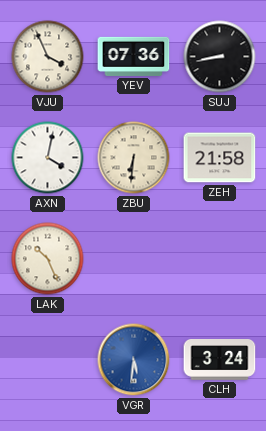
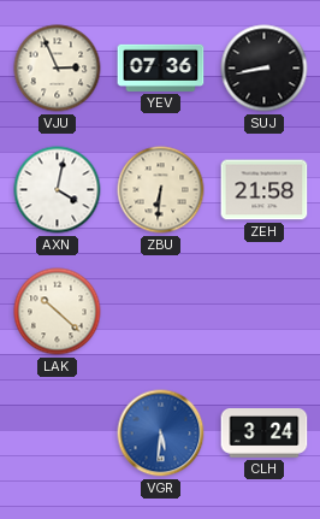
VJU: 3:56 -> 2:56 (58, 69)
LAK: 10:26 -> 10:22 (58, 312)
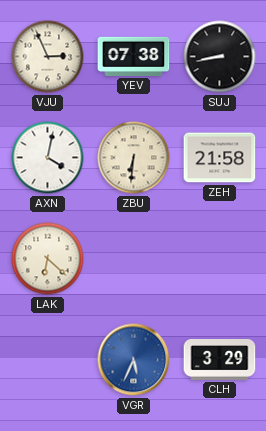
YEV: 07:36 -> 07:38 (134, 56)
LAK: 10:22 -> 6:22 (48, 259)
VGR: 5:31 -> 5:34 (134, 360)
CLH: 3:24 -> 3:29 (220, 360)
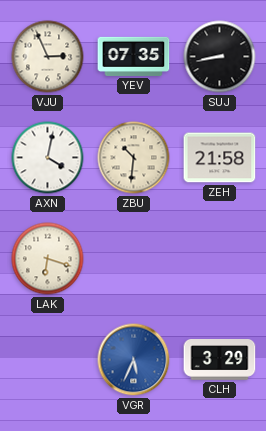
YEV: 07:38 -> 07:35 (134, 56)
ZBU: 6:31 -> 10:31 (134, 158)
LAK: 6:22 -> 6:18 (48, 259)
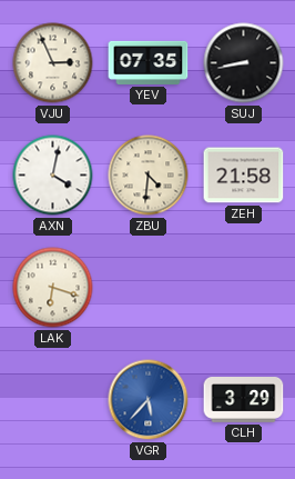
ZBU: 10:31 -> 4:31 (149, 176)
VGR: 5:34 -> 5:37 (149, 400)
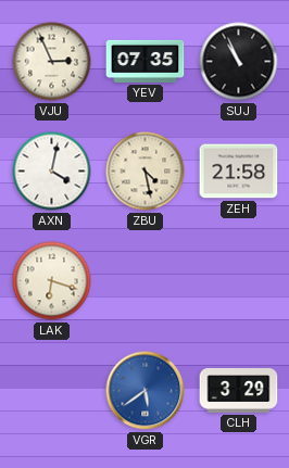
SUJ: 8:43 -> 10:56 (239, 62)
ZBU: 4:31 -> 4:28 (146, 172)
VGR: 5:37 -> 5:39 (146, 391)
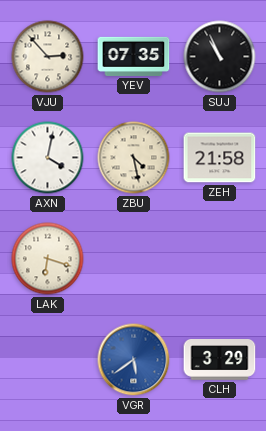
VJU: 2:56 -> 2:53 (48, 57)
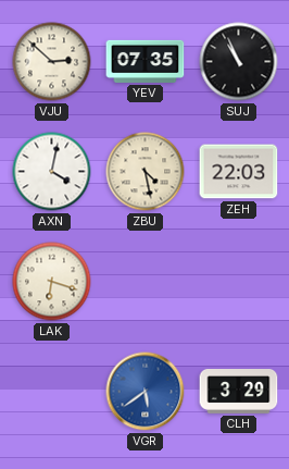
VJU: 2:53 -> 2:52 (52, 62)
ZEH: 21:58 -> 22:03 (239, 172)
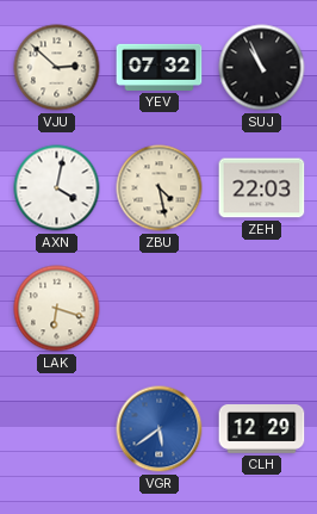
YEV: 07:35 -> 07:32 (160, 67)
CLH: 3:29 -> 12:29 (262, 429)
